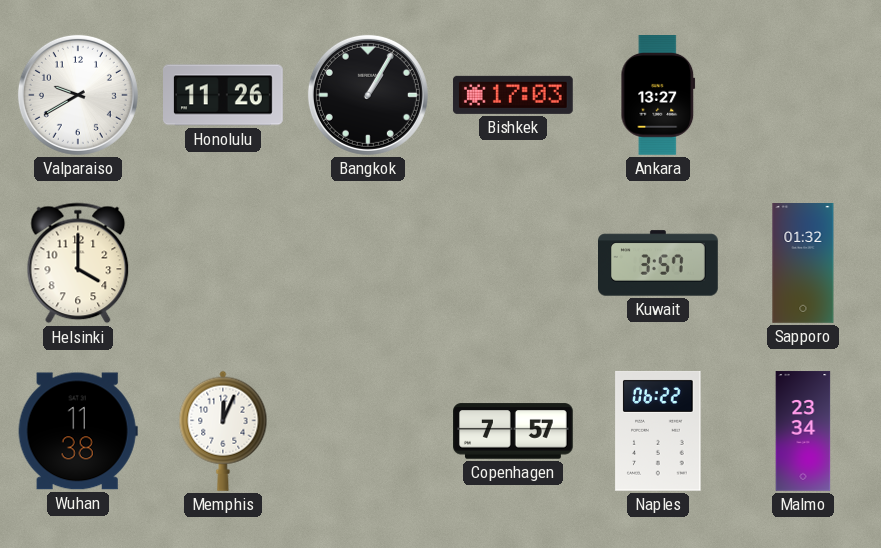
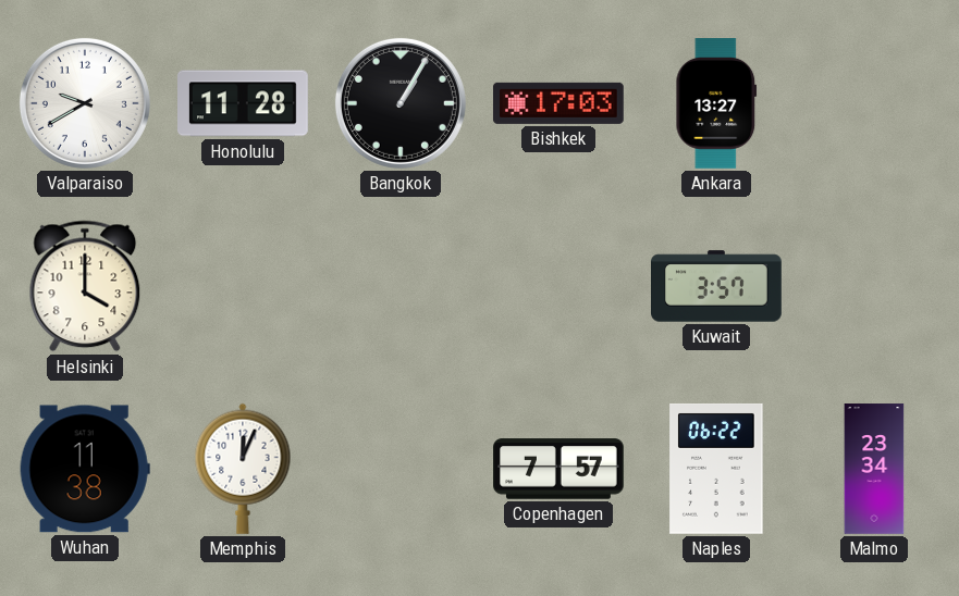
Honolulu: 11:26 -> 11:28 (244, 103)
Sapporo: 01:32 -> none (803, 264)
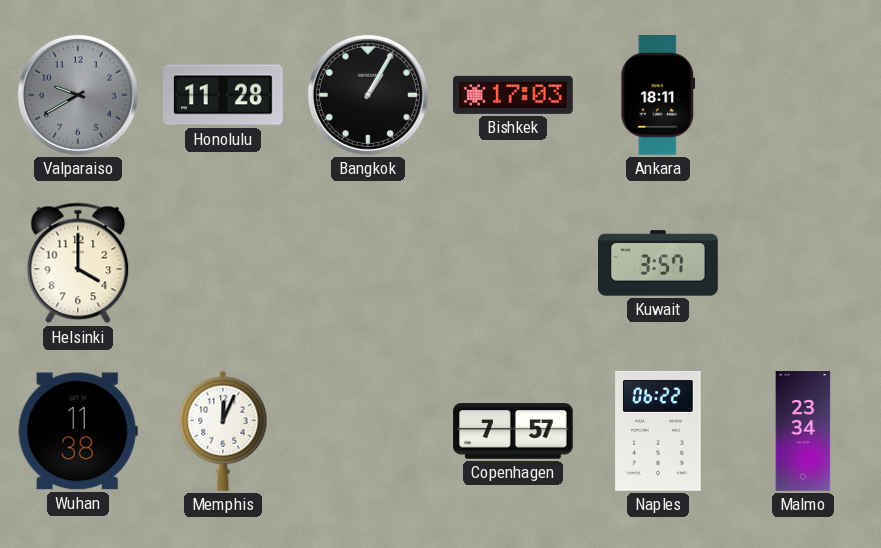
Valparaiso dial: white -> grey (78, 95)
Ankara: 13:27 -> 18:11 (658, 96)
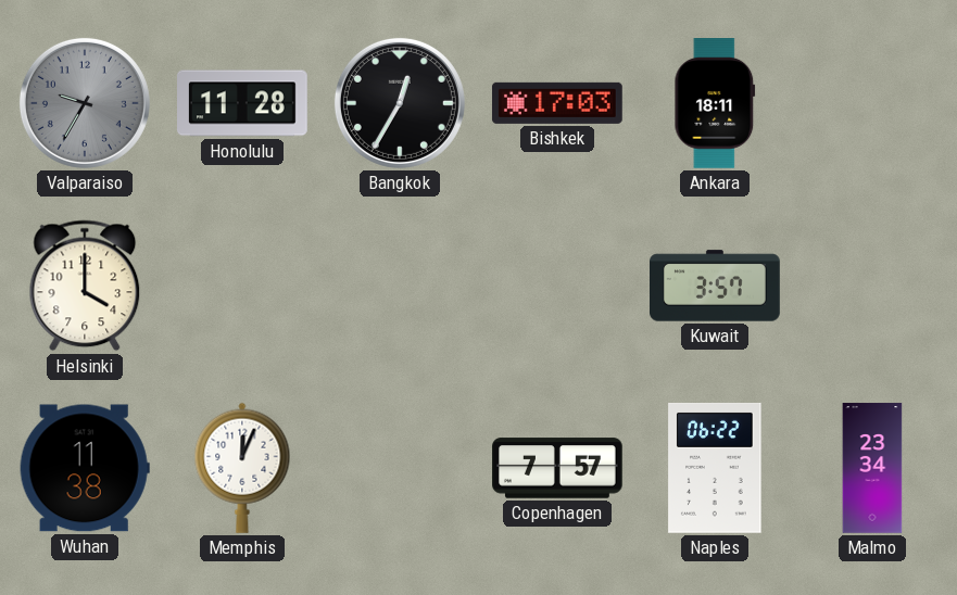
Valparaiso: 9:40 -> 9:35 (85, 103)
Bangkok: 1:05 -> 12:35 (400, 103)
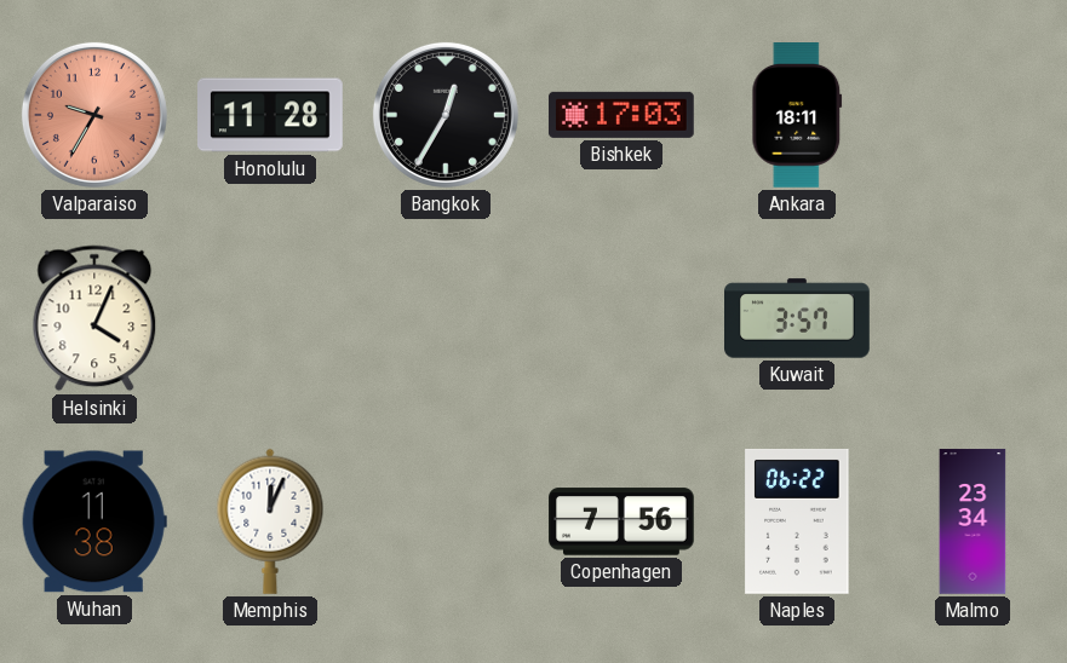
Valparaiso dial: grey -> salmon (94, 115)
Helsinki: 4:00 -> 4:04 (94, 318)
Copenhagen: 7:57 -> 7:56 (623, 521)
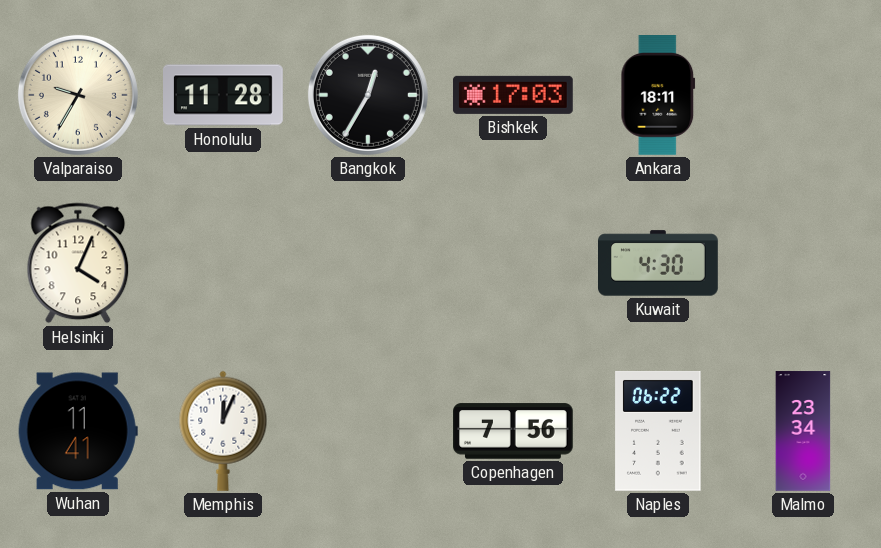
Valparaiso dial: salmon -> cream (78, 95)
Kuwait: 3:57 -> 4:30 (659, 263)
Wuhan: 11:38 -> 11:41 (78, 431)
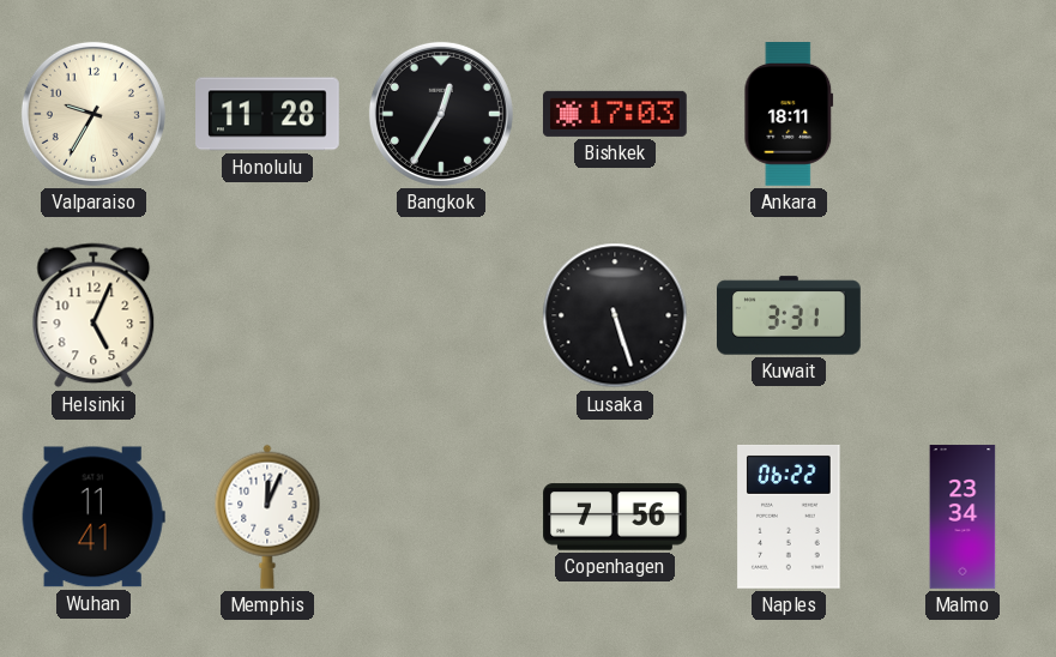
Helsinki: 4:04 -> 5:04 (93, 315)
Lusaka: none -> 5:27 (615, 315)
Kuwait: 4:30 -> 3:31 (790, 315)
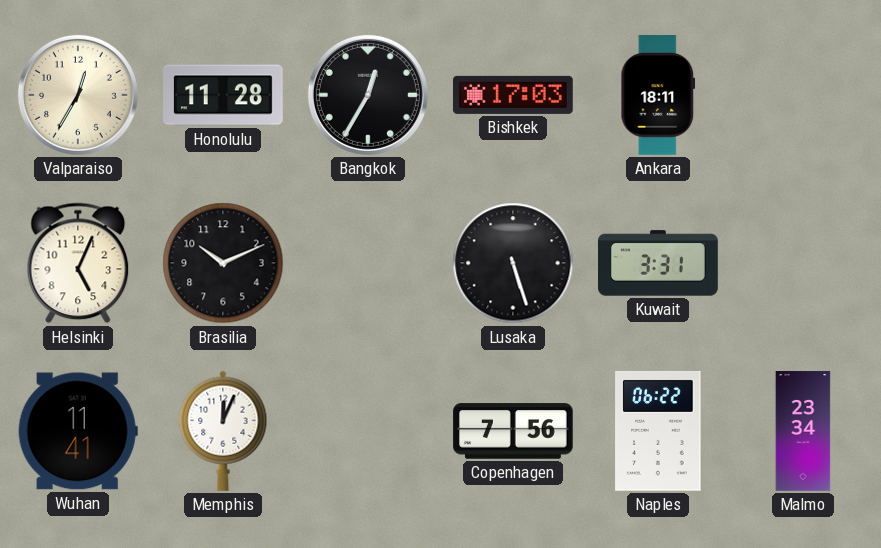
Valparaiso: 9:35 -> 12:35 (78, 95)
Brasilia: none -> 10:11 (223, 263)
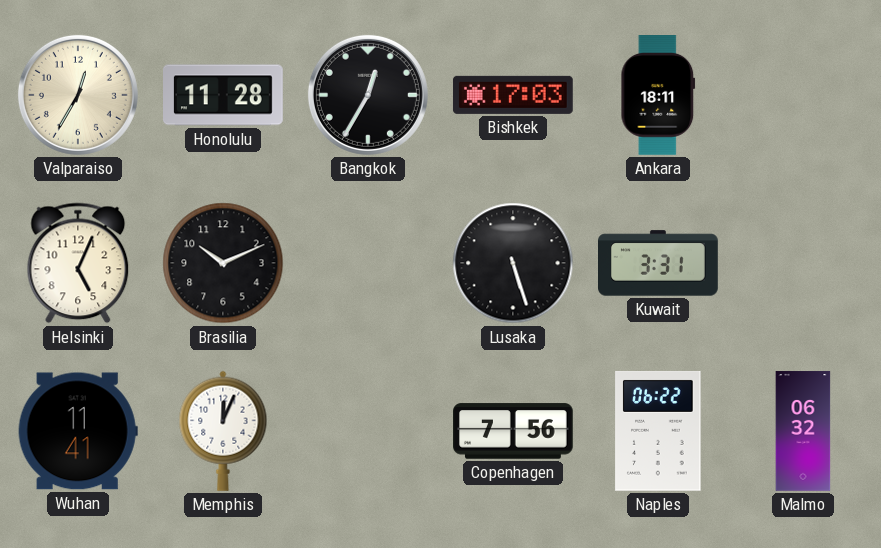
Malmo: 23:34 -> 06:32 (803, 431)
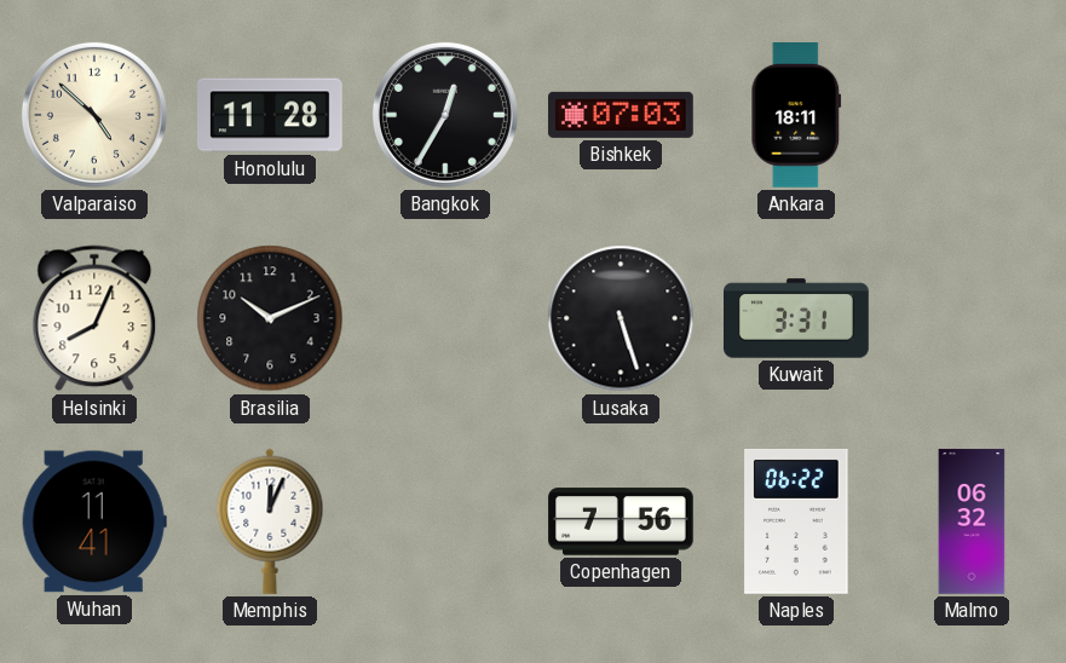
Valparaiso: 12:35 -> 4:52 (94, 115)
Bishkek: 17:03 -> 07:03 (621, 115)
Helsinki: 5:04 -> 8:04 (94, 318)
